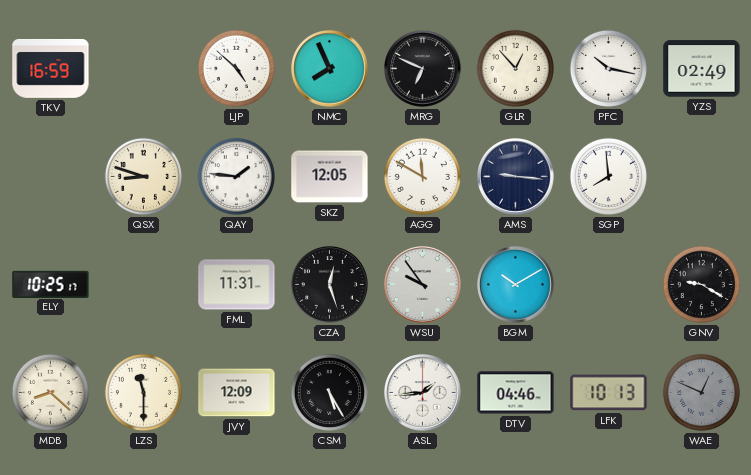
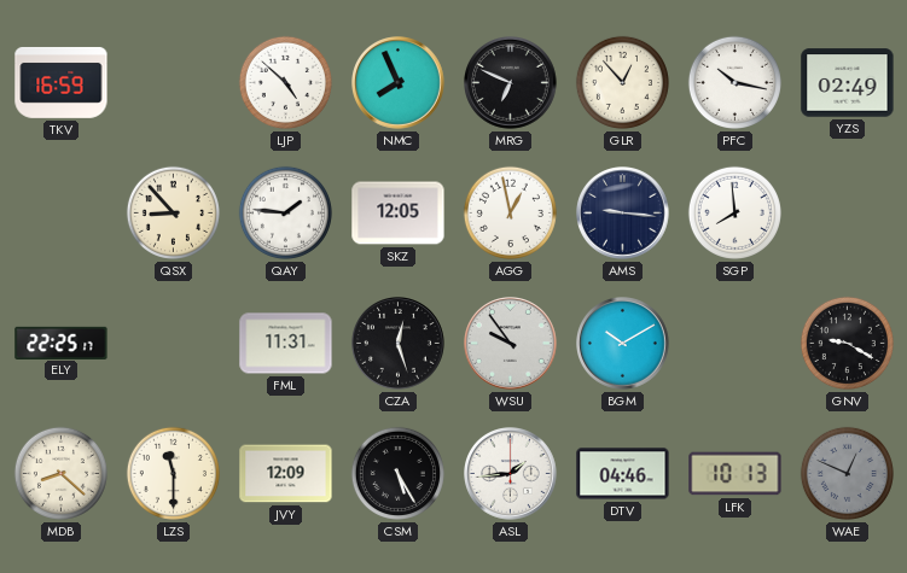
QSX: 8:48 -> 8:53 (173, 212)
AGG: 11:50 -> 12:58 (510, 212)
ELY: 10:25 -> 22:25 (62, 343)
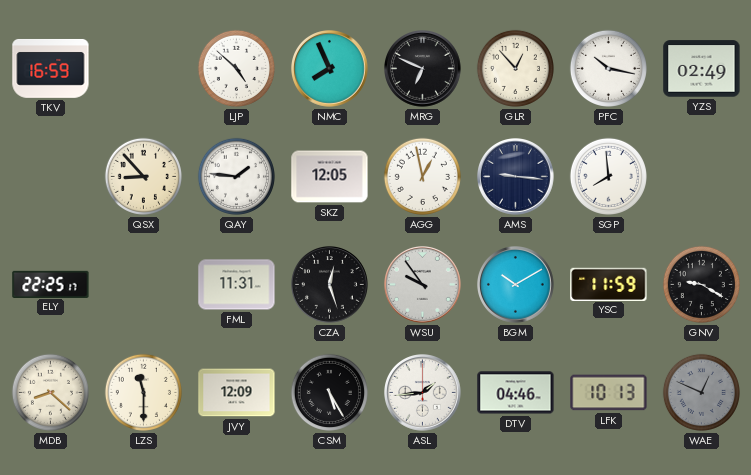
YSC: none -> 11:59 (609, 284)
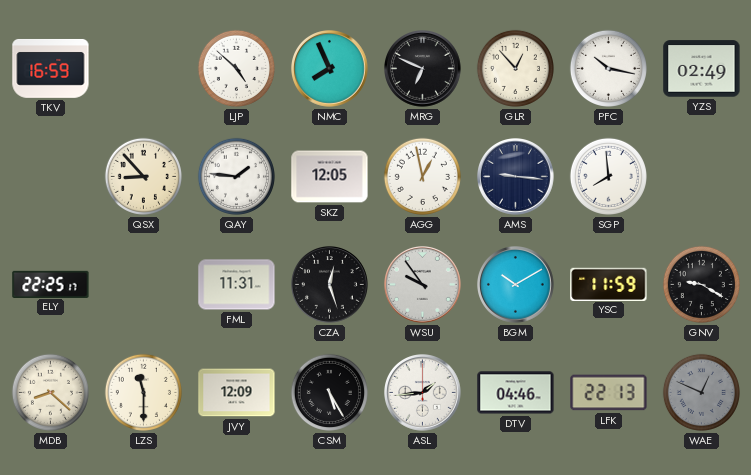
LFK: 10:13 -> 22:13 (609, 393)
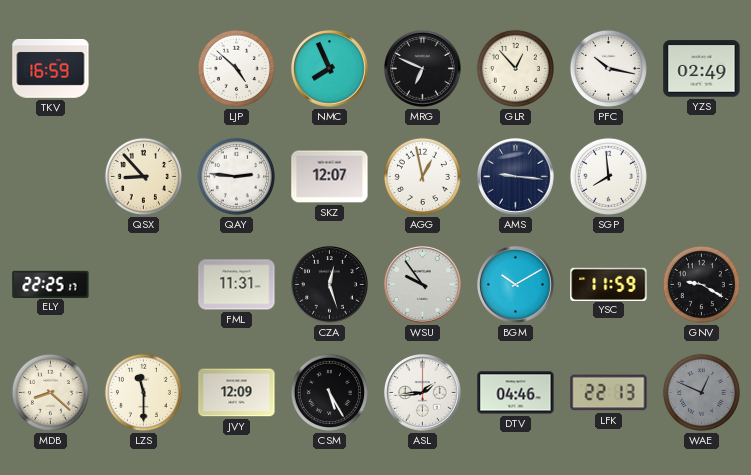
QAY: 1:46 -> 2:46 (236, 176)
SKZ: 12:05 -> 12:07 (330, 177)
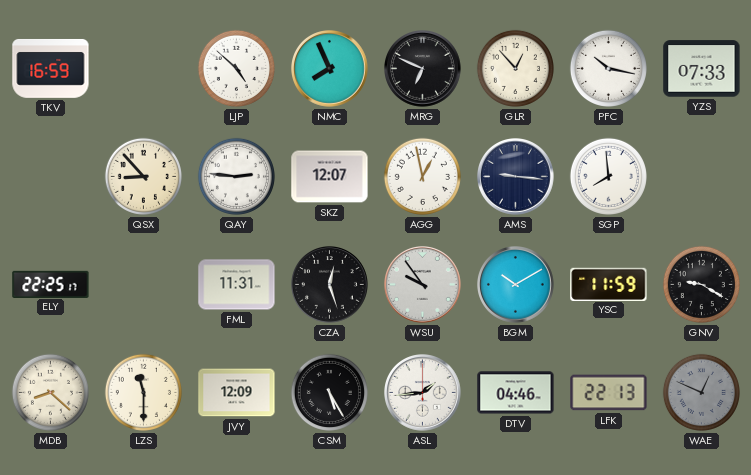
YZS: 02:49 -> 07:33 (702, 69)
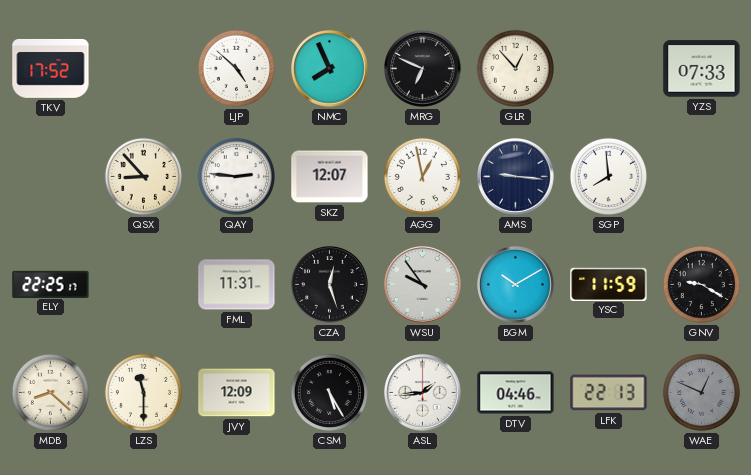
TKV: 16:59 -> 17:52 (51, 69)
PFC: 10:17 -> none (608, 68)
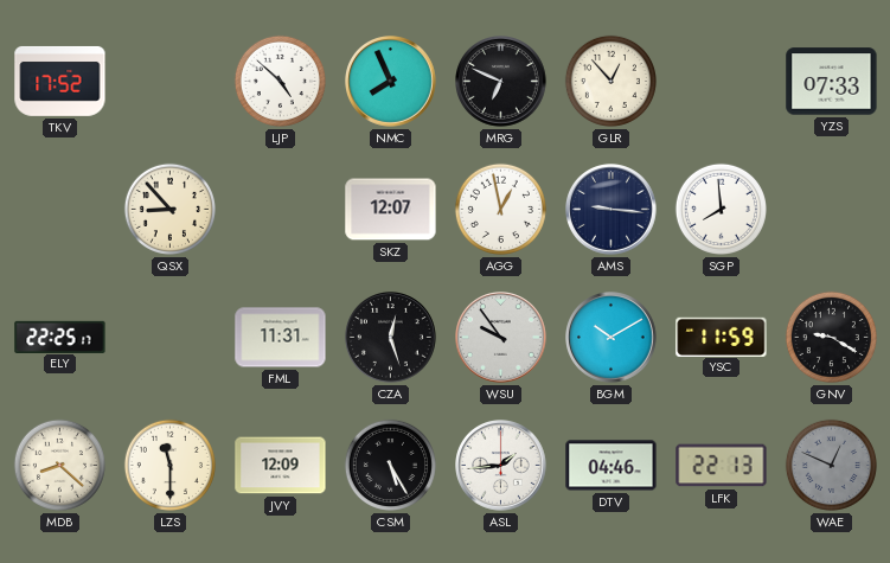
QAY: 2:46 -> none (236, 176)
